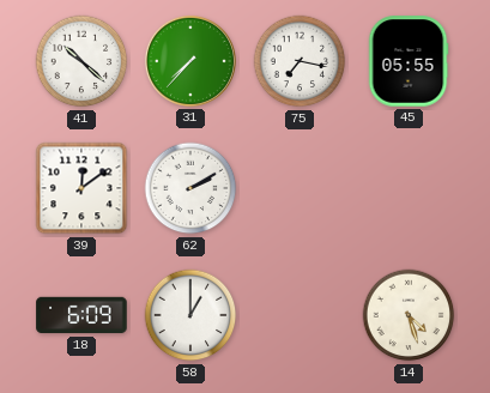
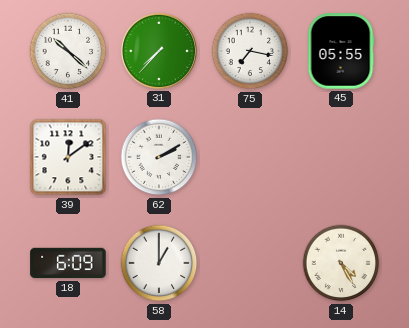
14: 4:27 -> 4:25 (341, 263)
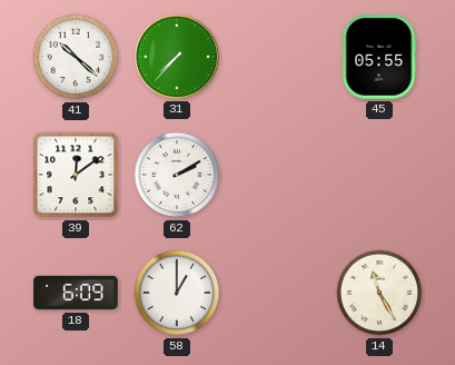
75: 7:17 -> none (250, 51)
14: 4:25 -> 11:25 (379, 293)
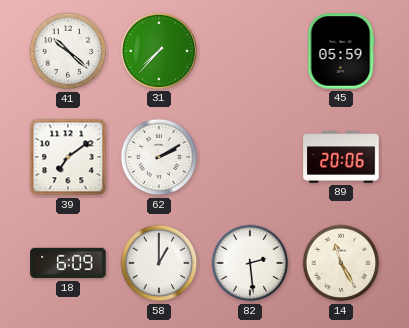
45: 05:55 -> 05:59 (341, 51)
39: 12:09 -> 7:09 (68, 157)
89: none -> 20:06 (341, 157)
82: none -> 2:29 (250, 263)
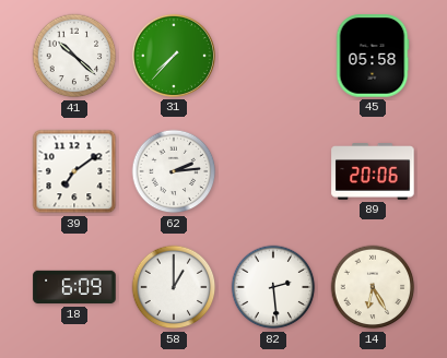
45: 05:59 -> 05:58 (373, 56)
62: 2:10 -> 2:14 (174, 171)
14: 11:25 -> 6:25 (373, 287)
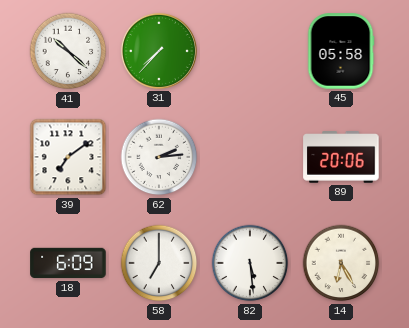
58: 1:00 -> 7:00 (159, 263)
82: 2:29 -> 5:29 (250, 263)
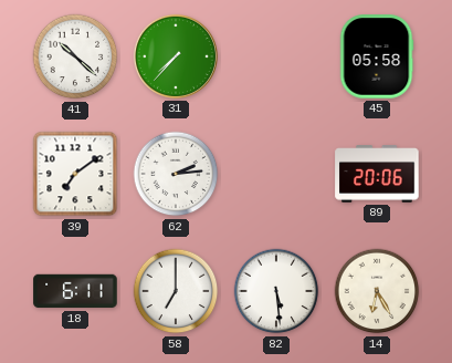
18: 6:09 -> 6:11 (75, 291)
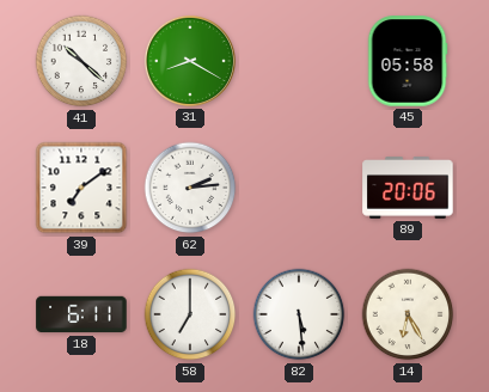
31: 7:37 -> 8:20 (190, 61)
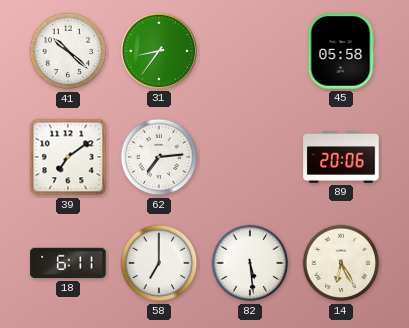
31: 8:20 -> 8:36 (159, 51)
62: 2:14 -> 7:14 (159, 157)
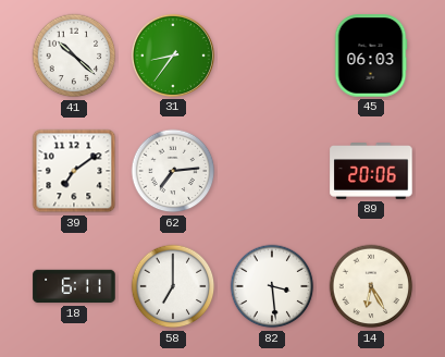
45: 05:58 -> 06:03 (371, 56)
82: 5:29 -> 3:29 (272, 286)
